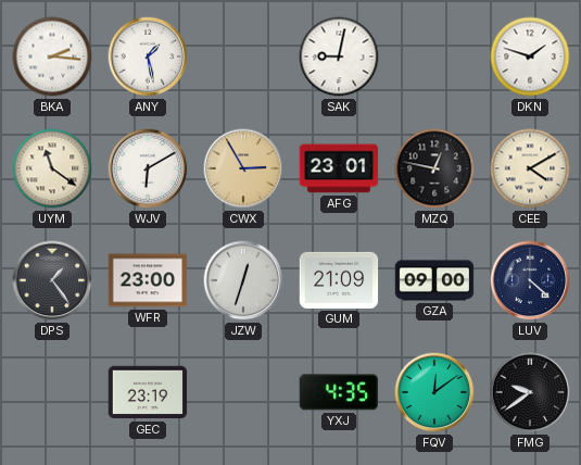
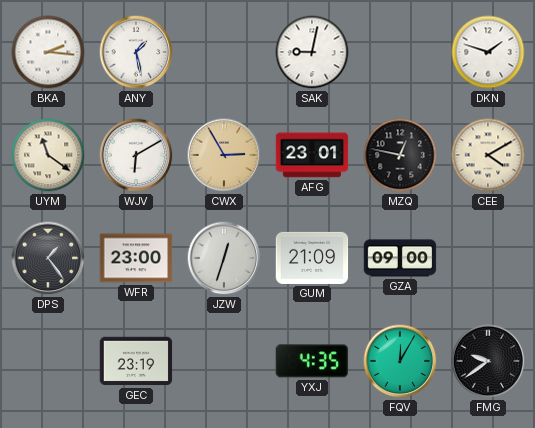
LUV: 4:22 -> none (530, 280)
FQV: 12:09 -> 12:05 (400, 361)
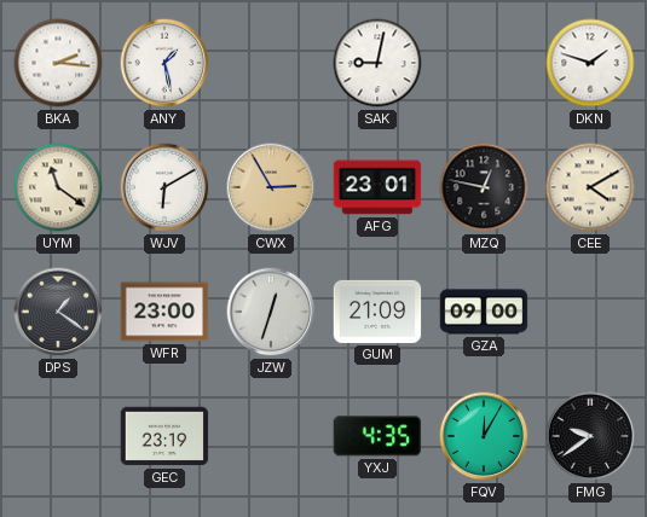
DPS: 1:24 -> 1:21 (58, 312)
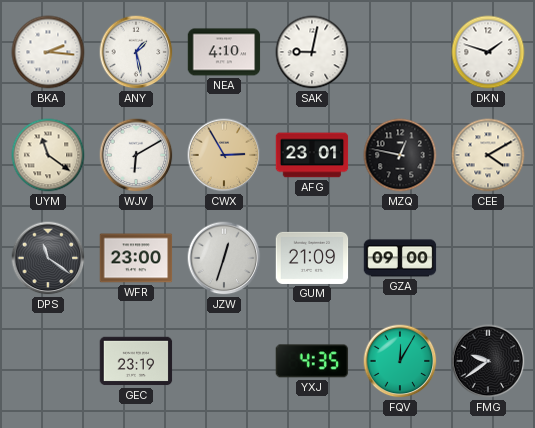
NEA: none -> 4:10 (224, 52)
DPS: 1:21 -> 11:21 (48, 258)
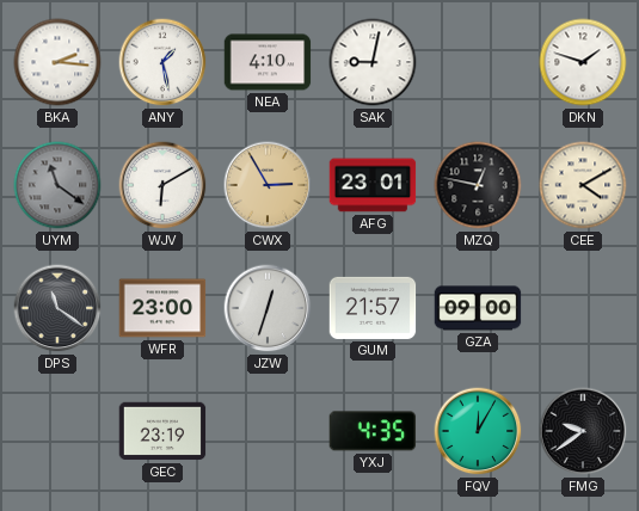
UYM dial: cream -> grey (57, 185)
GUM: 21:09 -> 21:57 (373, 308)
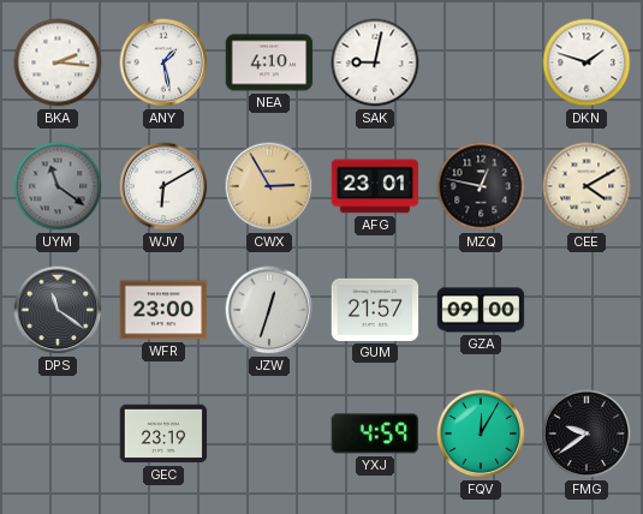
YXJ: 4:35 -> 4:59 (375, 434)
